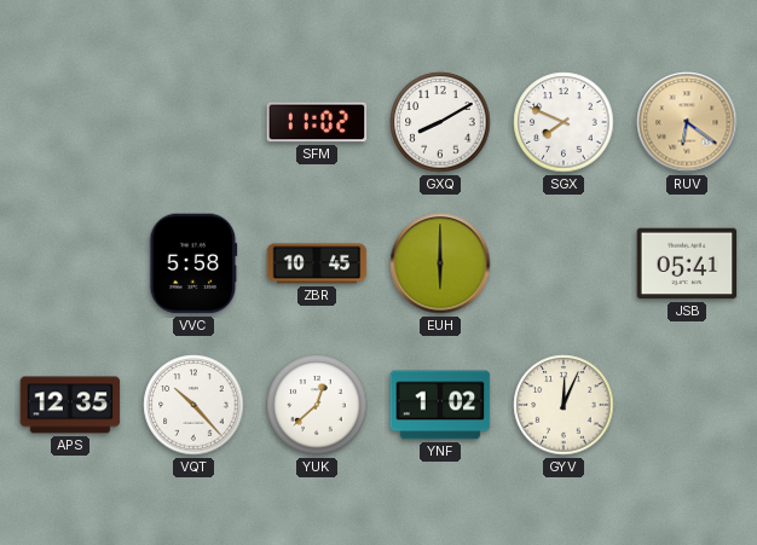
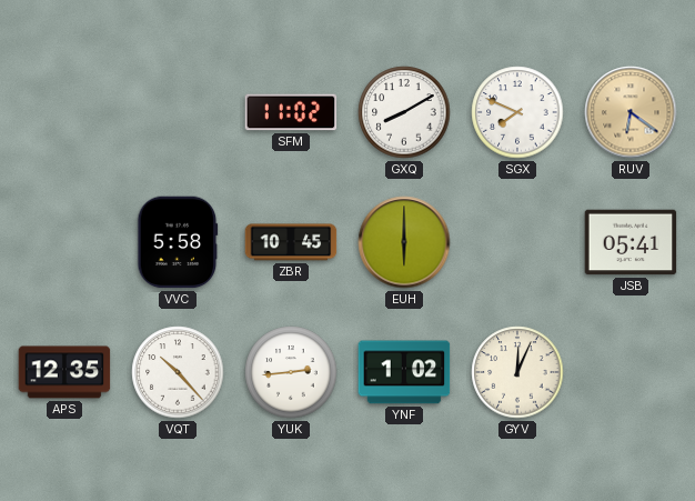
YUK: 12:38 -> 2:44 (291, 372)
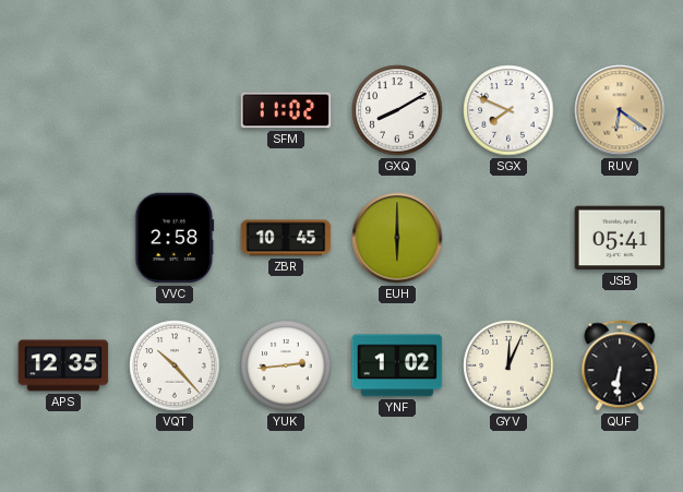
VVC: 5:58 -> 2:58 (175, 238)
QUF: none -> 6:31 (620, 365)
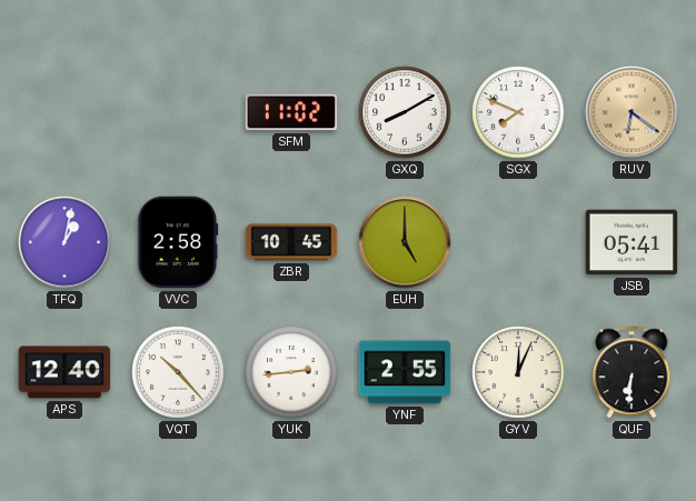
TFQ: none -> 1:02 (64, 242)
EUH: 6:00 -> 5:00 (405, 242)
APS: 12:35 -> 12:40 (64, 372)
YNF: 1:02 -> 2:55 (405, 372)
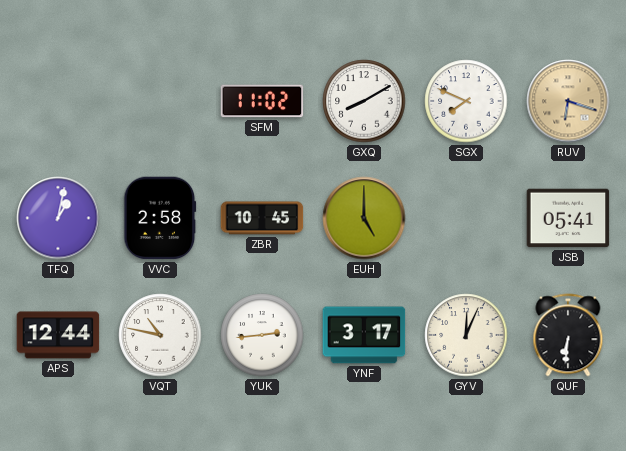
RUV: 6:21 -> 6:18 (568, 101)
APS: 12:40 -> 12:44 (58, 335)
VQT: 10:23 -> 10:47 (160, 335)
YNF: 2:55 -> 3:17 (364, 335)
